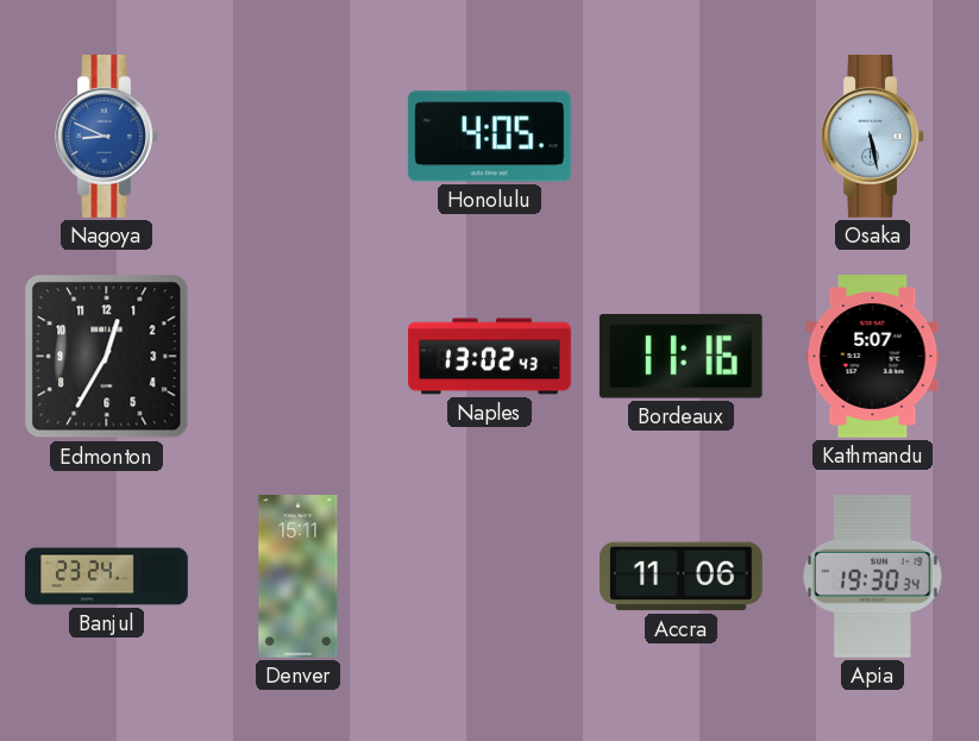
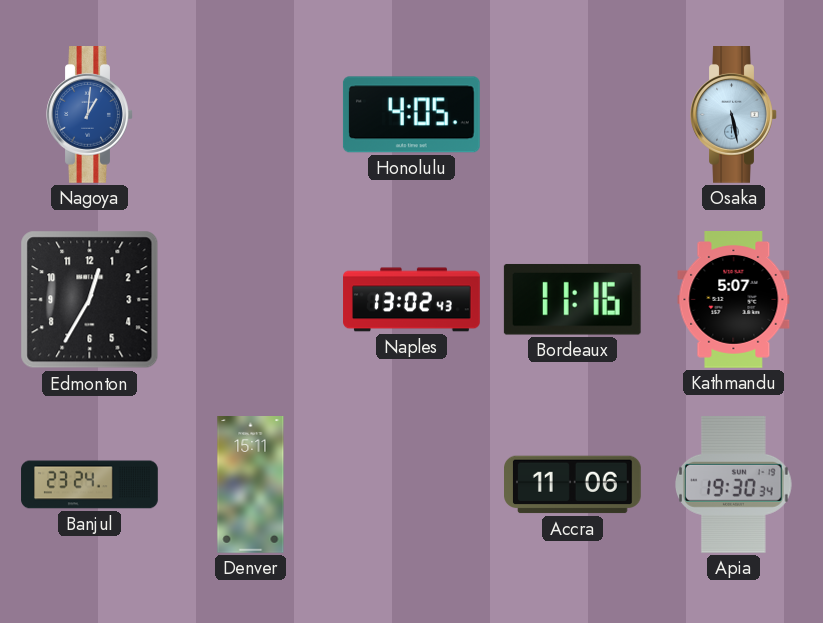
Nagoya: 8:49 -> 1:01 (90, 115)
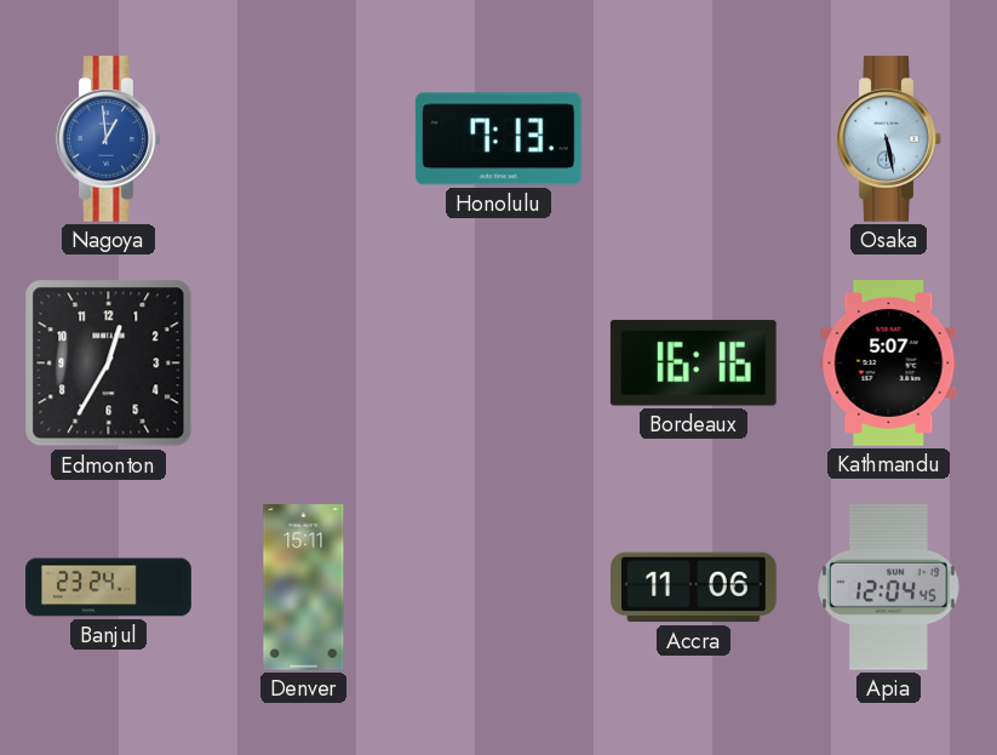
Nagoya: 1:01 -> 12:59 (109, 139)
Honolulu: 4:05 -> 7:13 (498, 139)
Naples: 13:02 -> none (412, 300)
Bordeaux: 11:16 -> 16:16 (693, 362)
Apia: 19:30 -> 12:04 (889, 587)
